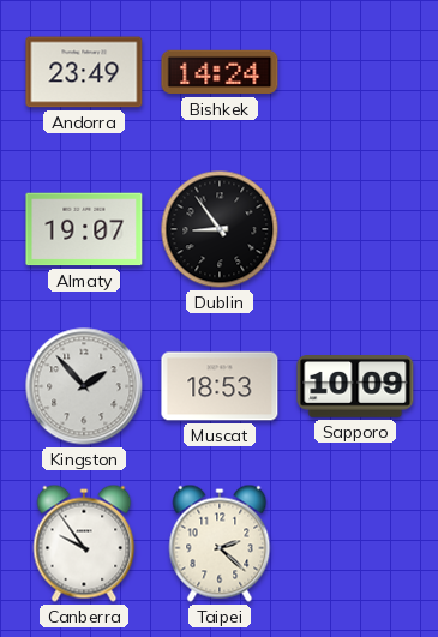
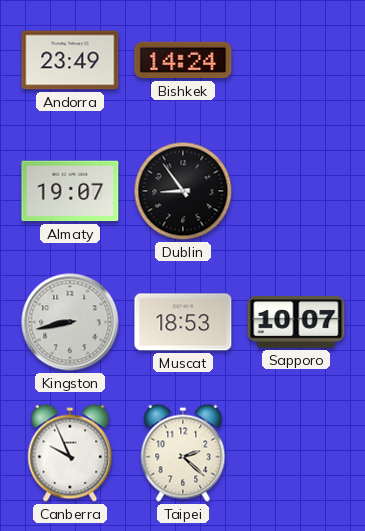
Kingston: 1:53 -> 8:43 (70, 322)
Sapporo: 10:09 -> 10:07 (296, 323)
Canberra: 9:54 -> 9:56 (70, 453)
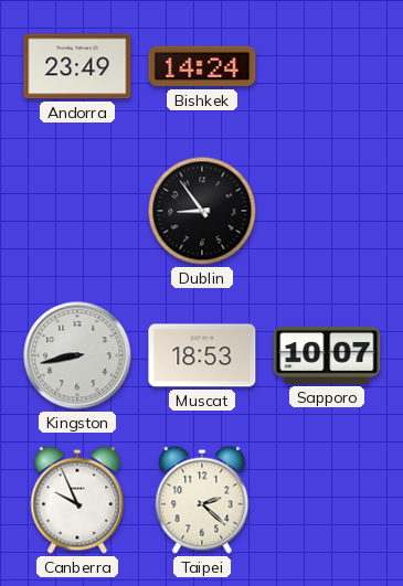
Almaty: 19:07 -> none (70, 191)
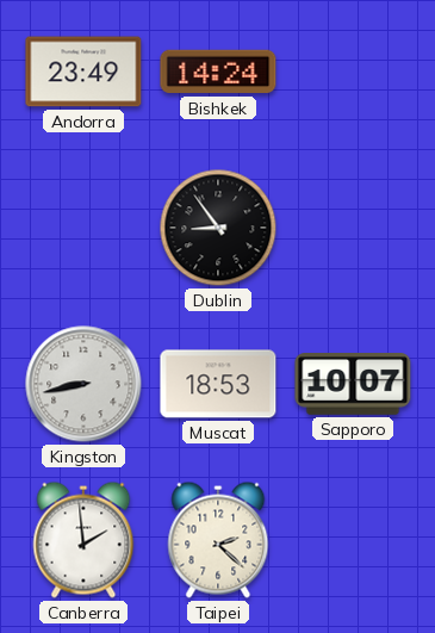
Canberra: 9:56 -> 1:59 (83, 540)
